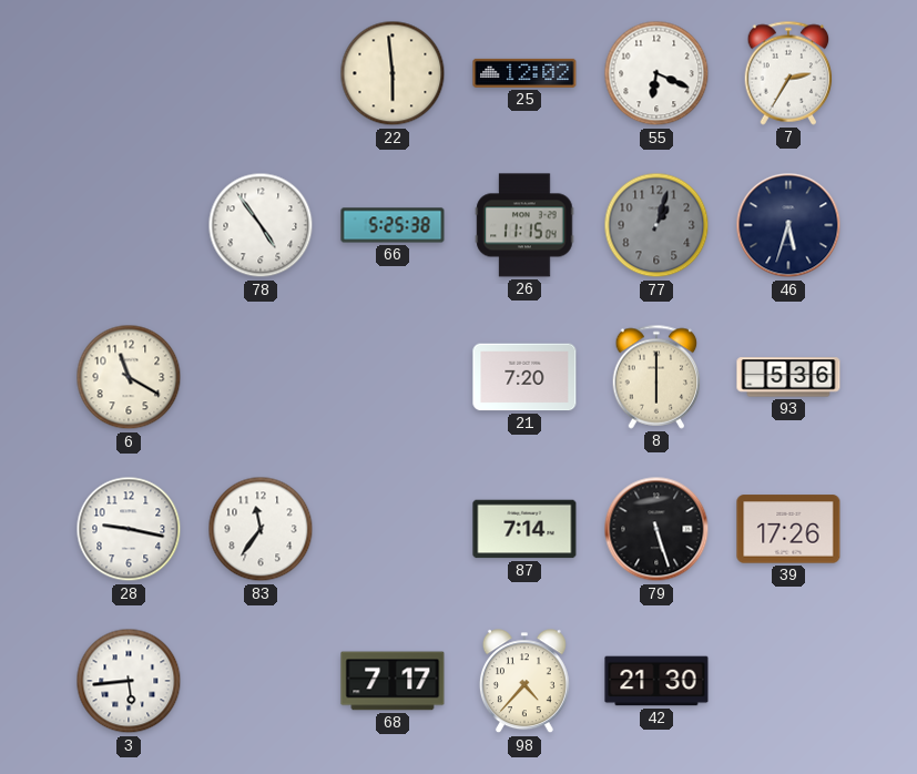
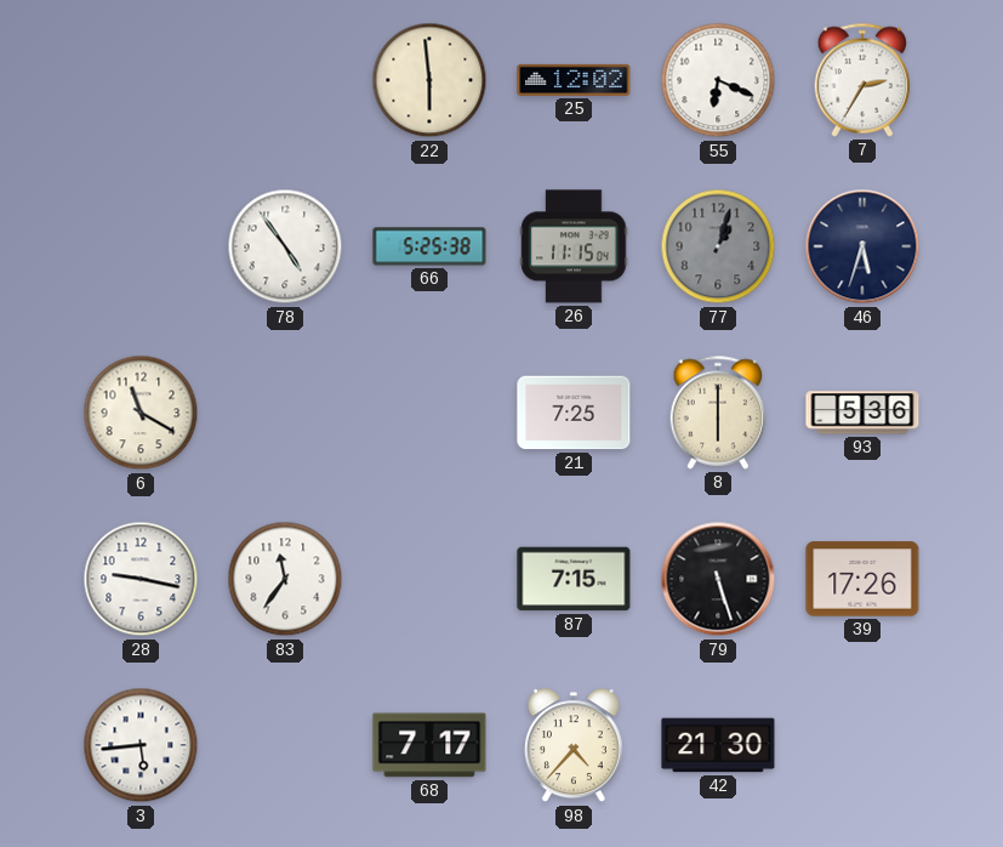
21: 7:20 -> 7:25 (574, 413)
87: 7:14 -> 7:15 (574, 579)
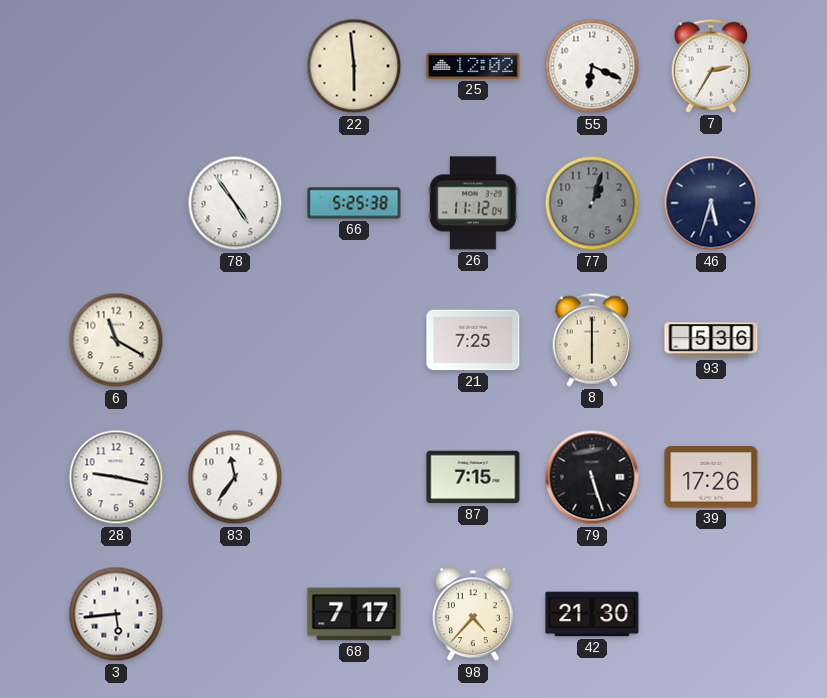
26: 11:15 -> 11:12 (473, 203)
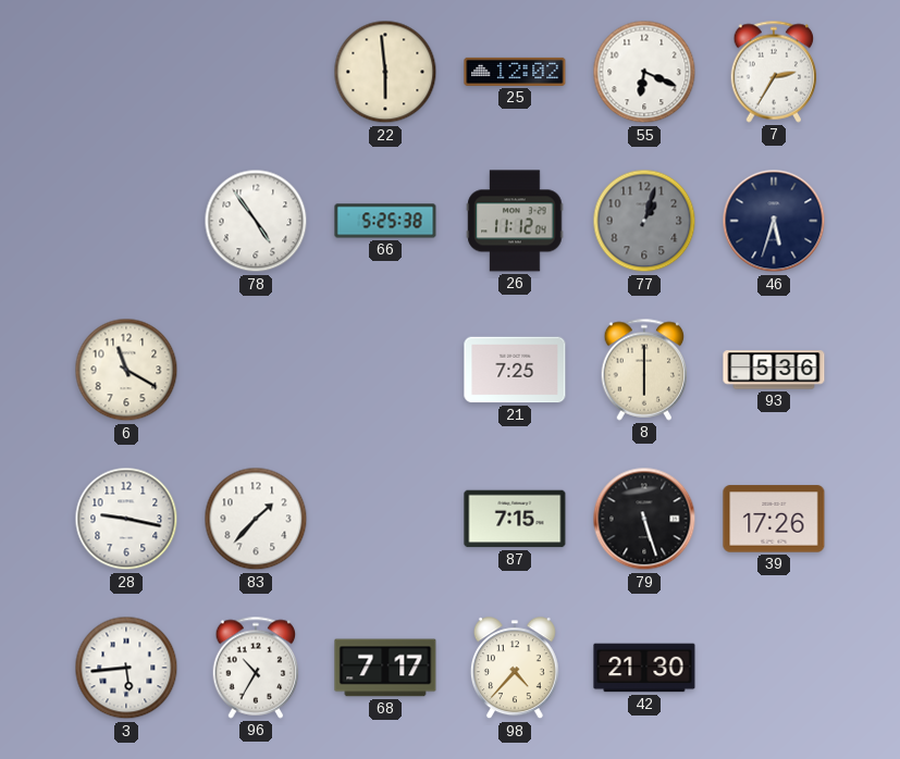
83: 11:36 -> 1:37 (256, 519)
96: none -> 10:35 (256, 668)
